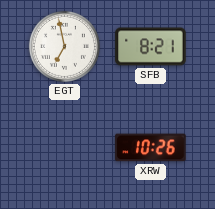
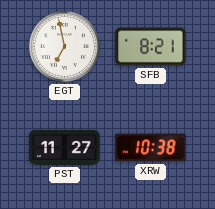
PST: none -> 11:27 (65, 147)
XRW: 10:26 -> 10:38 (151, 148)
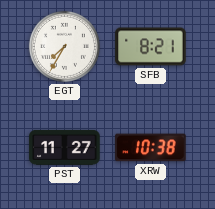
EGT: 6:58 -> 7:35 (64, 46)
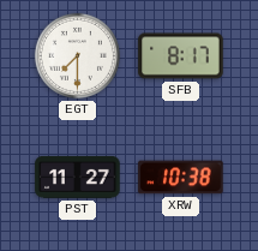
EGT: 7:35 -> 7:30 (77, 55)
SFB: 8:21 -> 8:17 (181, 56)
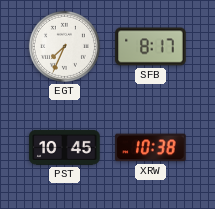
EGT: 7:30 -> 7:34 (64, 46)
PST: 11:27 -> 10:45 (65, 147)
